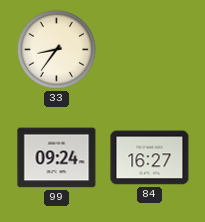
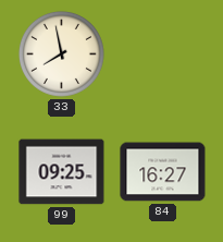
33: 8:36 -> 7:58 (61, 53)
99: 09:24 -> 09:25 (62, 172)
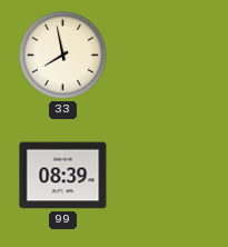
99: 09:25 -> 08:39 (63, 176)
84: 16:27 -> none (163, 172)
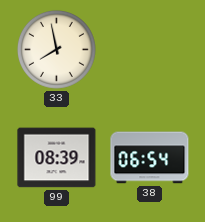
38: none -> 06:54 (150, 158)
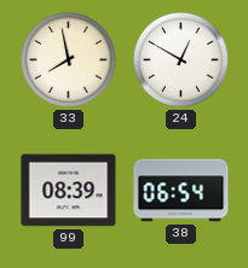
24: none -> 12:50 (180, 59)
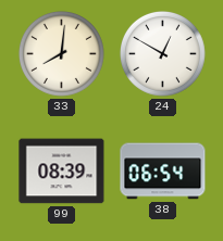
33: 7:58 -> 8:01 (61, 53)
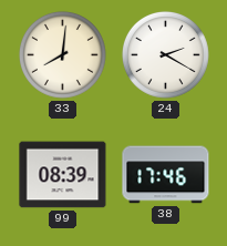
24: 12:50 -> 2:20 (165, 54)
38: 06:54 -> 17:46 (166, 175)
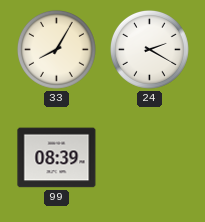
33: 8:01 -> 8:05 (56, 49)
38: 17:46 -> none (166, 175)
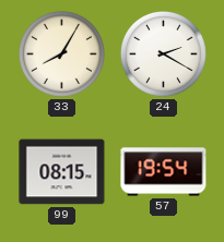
99: 08:39 -> 08:15 (62, 172)
57: none -> 19:54 (164, 172)
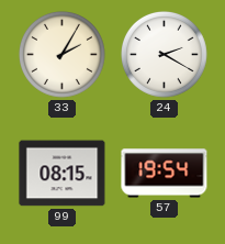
33: 8:05 -> 2:05 (61, 54)
